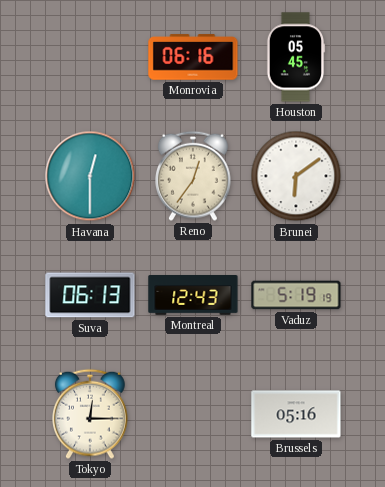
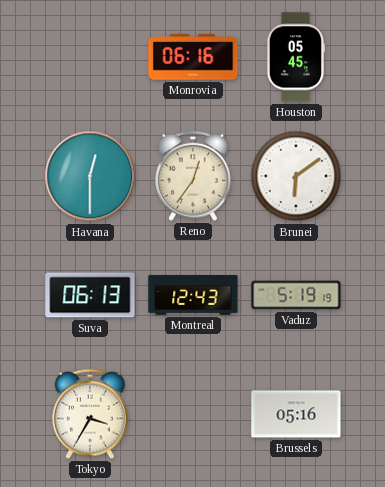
Tokyo: 12:15 -> 3:35 (91, 414)
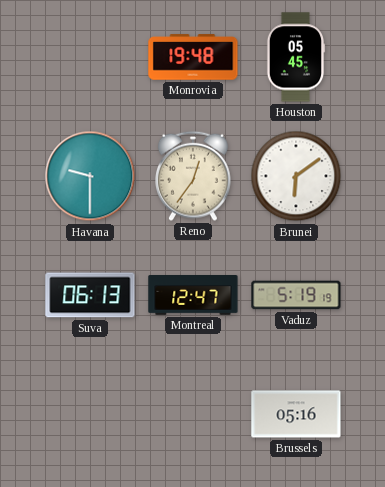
Monrovia: 06:16 -> 19:48 (193, 57)
Havana: 12:30 -> 9:30 (90, 176)
Montreal: 12:43 -> 12:47 (193, 296)
Tokyo: 3:35 -> none (91, 414)
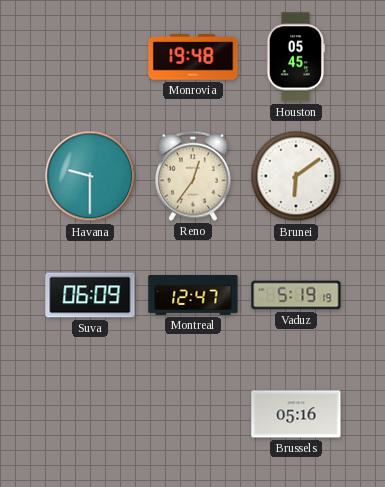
Suva: 06:13 -> 06:09 (90, 295)
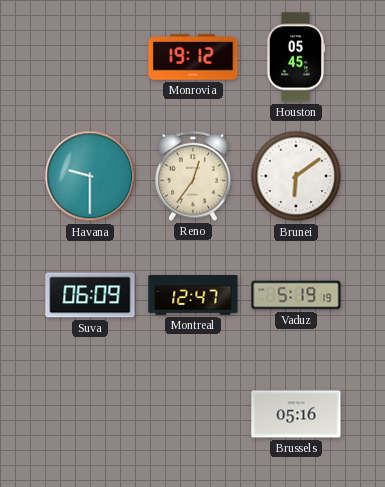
Monrovia: 19:48 -> 19:12 (193, 57)
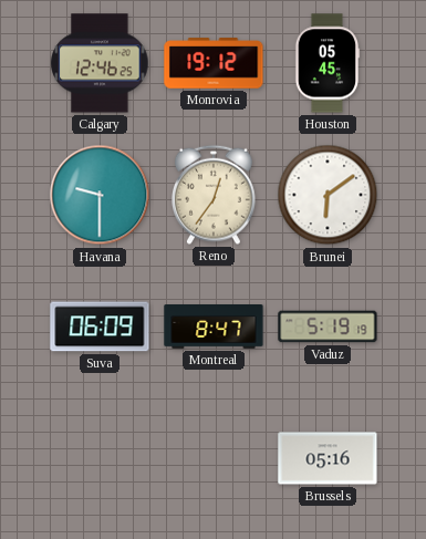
Calgary: none -> 12:46 (100, 63)
Montreal: 12:47 -> 8:47 (214, 328)
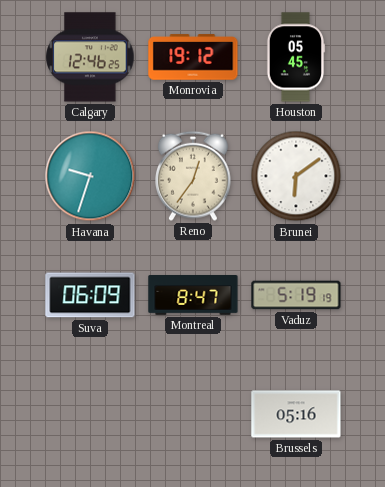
Havana: 9:30 -> 9:33 (90, 176)
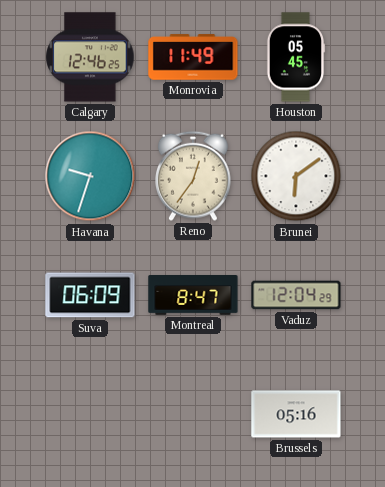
Monrovia: 19:12 -> 11:49 (193, 57)
Vaduz: 5:19 -> 12:04 (296, 295)
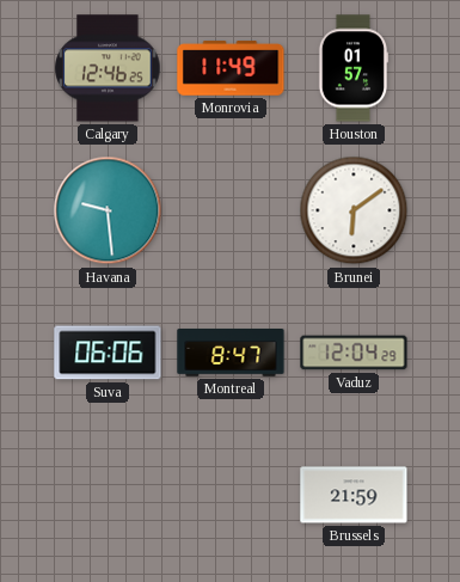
Houston: 05:45 -> 01:57 (354, 68)
Havana: 9:33 -> 9:29 (108, 210)
Reno: 12:36 -> none (194, 176)
Suva: 06:09 -> 06:06 (108, 353)
Brussels: 05:16 -> 21:59 (354, 495)
